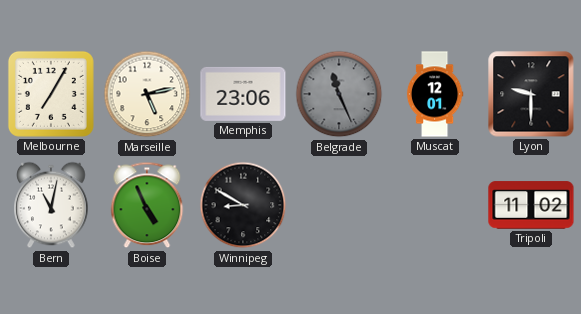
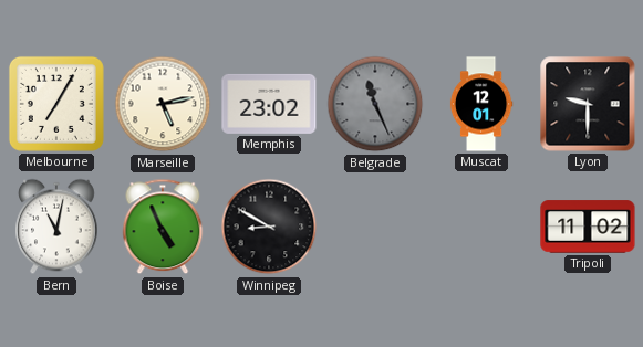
Memphis: 23:06 -> 23:02 (269, 104)
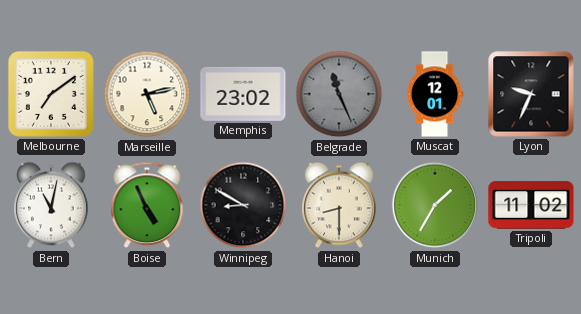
Melbourne: 7:05 -> 7:09 (51, 94)
Lyon: 9:30 -> 9:34 (531, 94)
Hanoi: none -> 8:30 (339, 205)
Munich: none -> 1:35 (435, 205)
